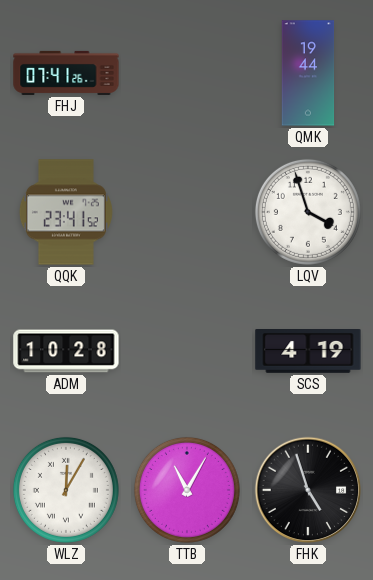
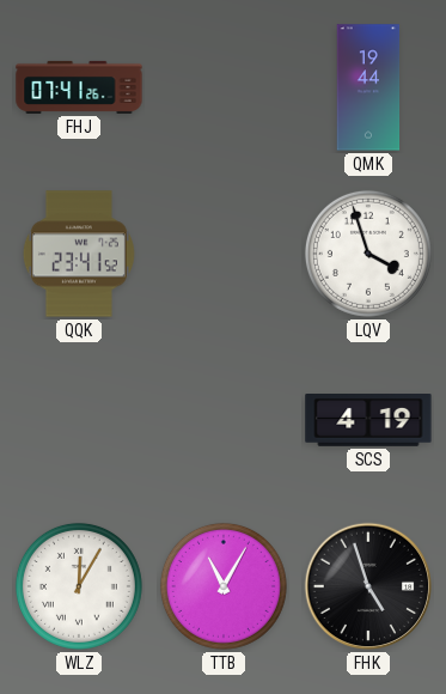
ADM: 10:28 -> none (66, 351)
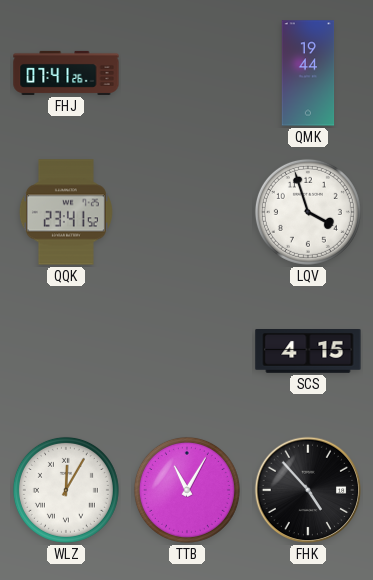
SCS: 4:19 -> 4:15 (308, 352)
FHK: 4:57 -> 4:53 (308, 490)
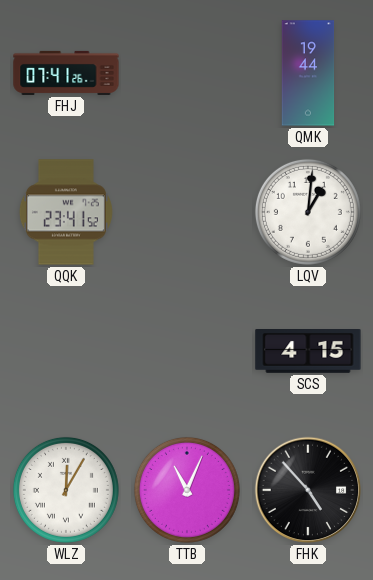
LQV: 3:57 -> 1:01 (308, 212)
TTB: 11:05 -> 11:04 (187, 490)
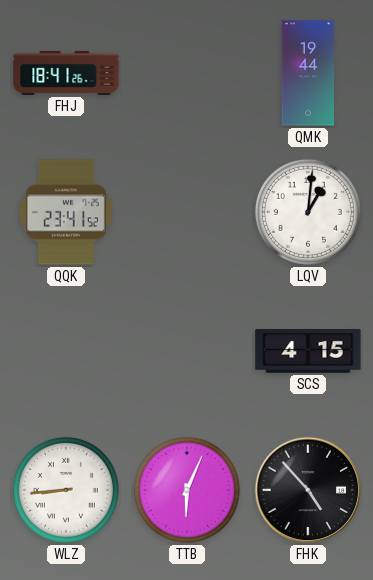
FHJ: 07:41 -> 18:41 (66, 73)
WLZ: 12:05 -> 8:44 (66, 490)
TTB: 11:04 -> 6:04 (187, 490)
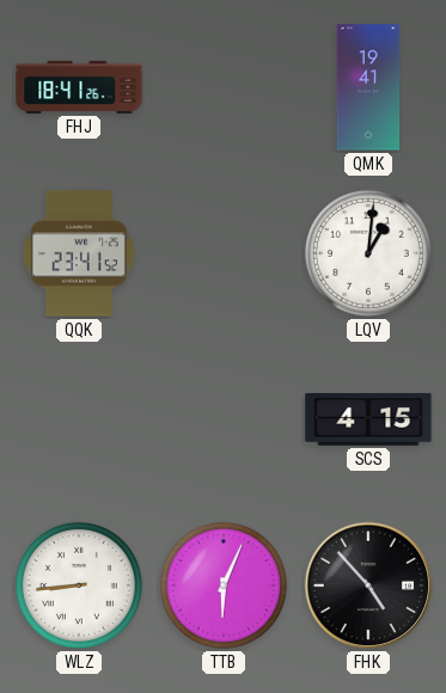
QMK: 19:44 -> 19:41 (368, 87)
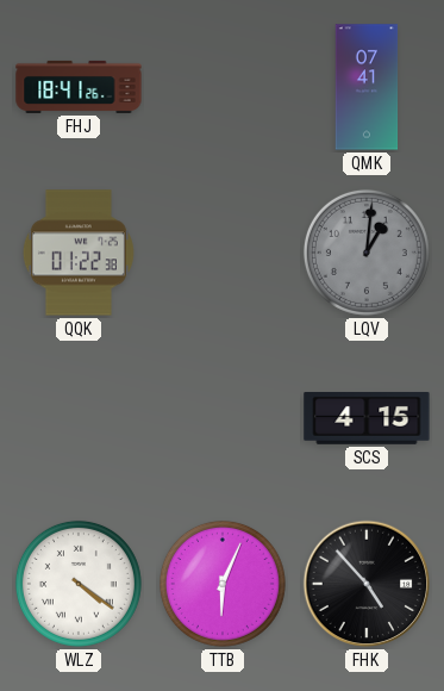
QMK: 19:41 -> 07:41 (367, 87)
QQK: 23:41 -> 01:22 (79, 253)
LQV dial: white -> grey (367, 253)
WLZ: 8:44 -> 4:21 (79, 584)
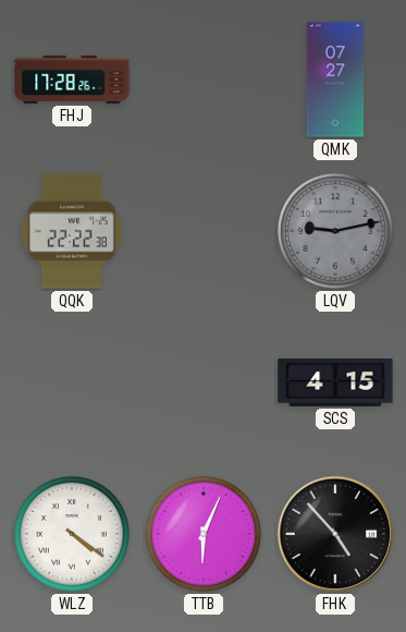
FHJ: 18:41 -> 17:28 (72, 80)
QMK: 07:41 -> 07:27 (335, 80)
QQK: 01:22 -> 22:22 (72, 231)
LQV: 1:01 -> 9:13 (335, 231)
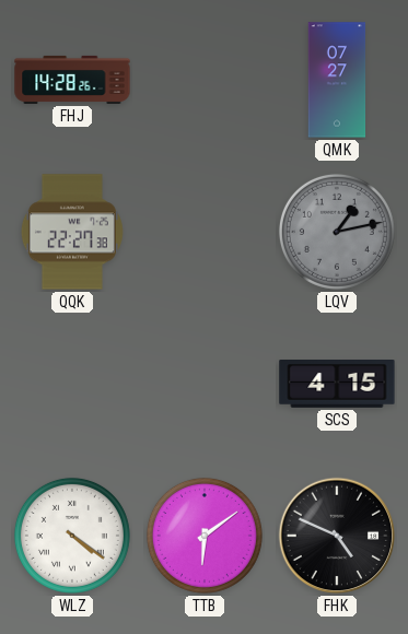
FHJ: 17:28 -> 14:28 (72, 80)
QQK: 22:22 -> 22:27 (72, 232)
LQV: 9:13 -> 1:13 (337, 232)
TTB: 6:04 -> 6:09 (205, 536)
FHK: 4:53 -> 4:49 (337, 536)
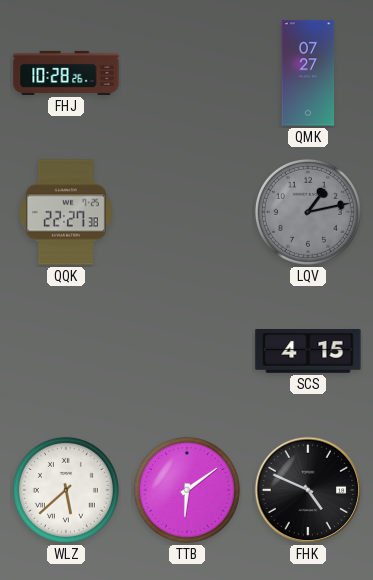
FHJ: 14:28 -> 10:28 (66, 73)
WLZ: 4:21 -> 5:38 (66, 490)
